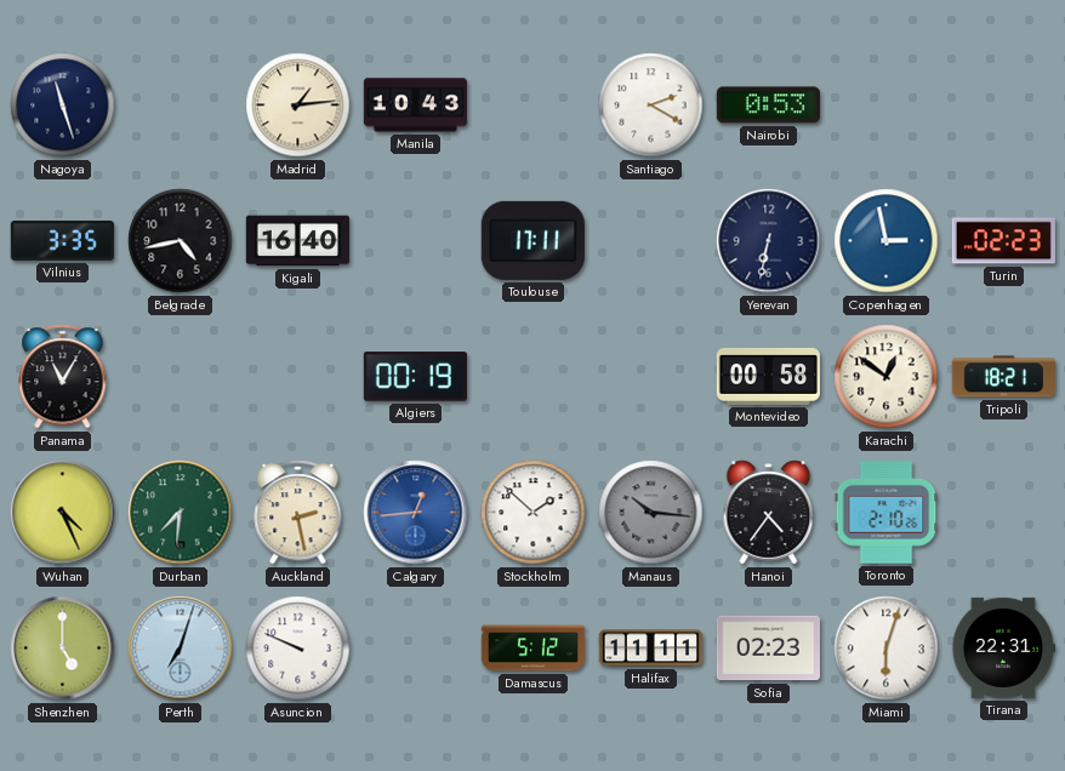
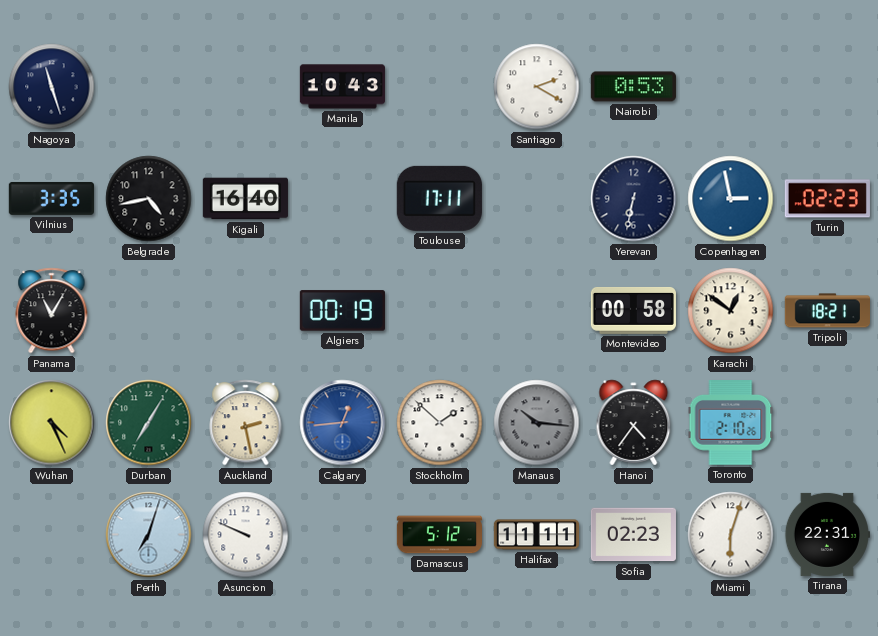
Madrid: 1:14 -> none (298, 105)
Durban: 7:31 -> 7:05 (149, 423)
Shenzhen: 5:00 -> none (63, 649)
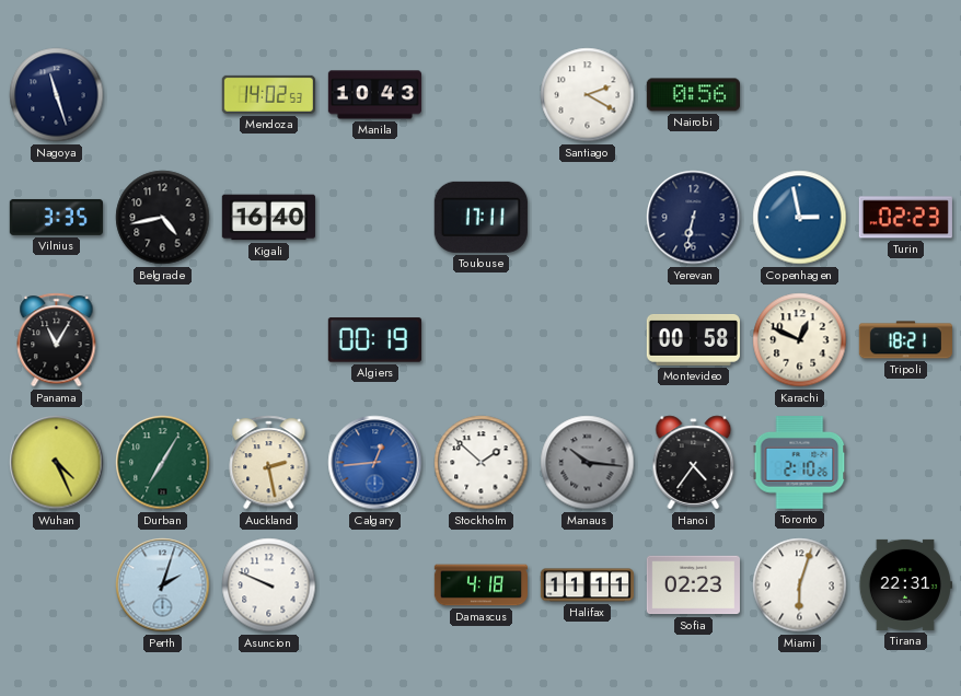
Mendoza: none -> 14:02 (268, 94)
Nairobi: 0:53 -> 0:56 (693, 95)
Karachi: 12:51 -> 12:49 (800, 340)
Perth: 7:03 -> 2:03 (163, 585)
Damascus: 5:12 -> 4:18 (480, 585)
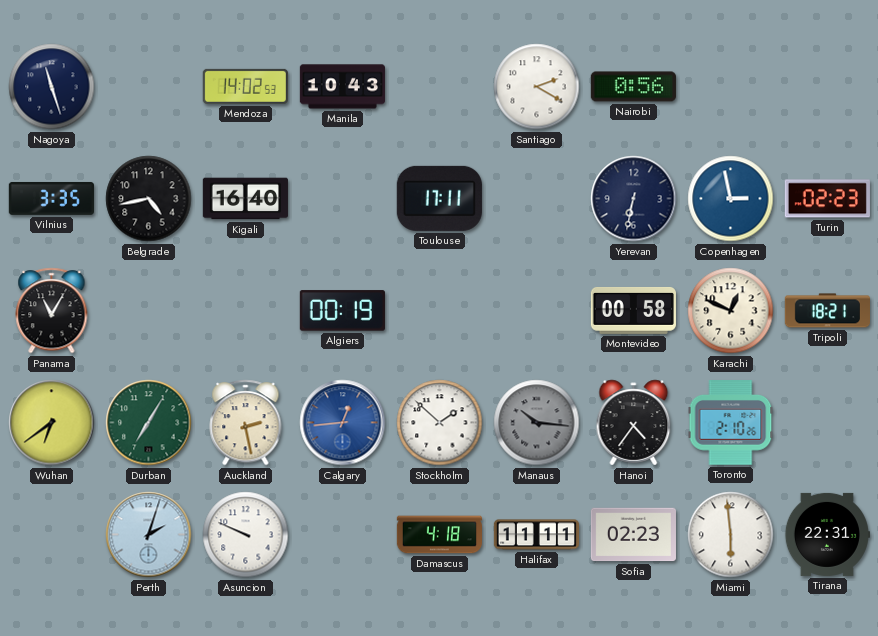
Wuhan: 4:26 -> 6:39 (52, 423)
Miami: 6:03 -> 5:59 (731, 535)
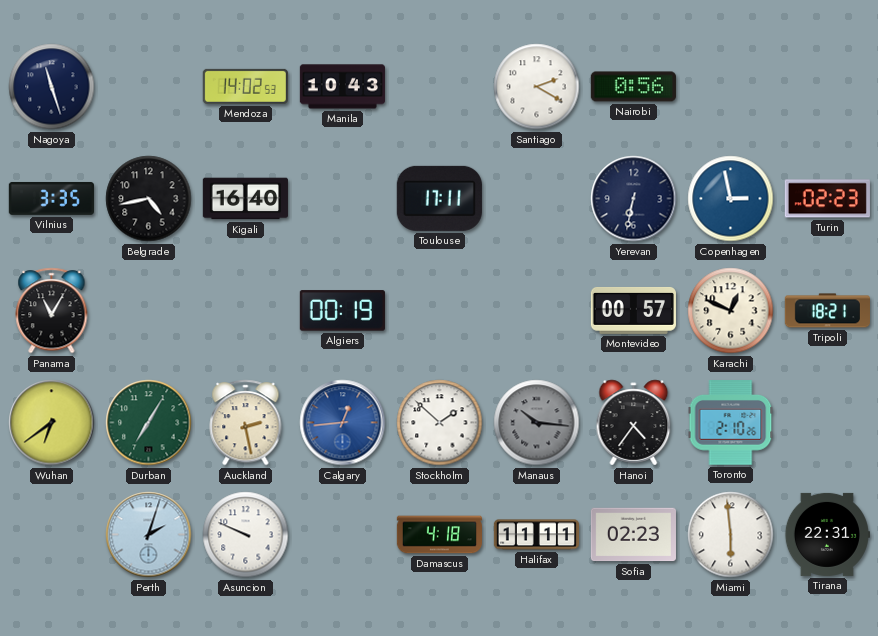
Montevideo: 00:58 -> 00:57 (633, 310)
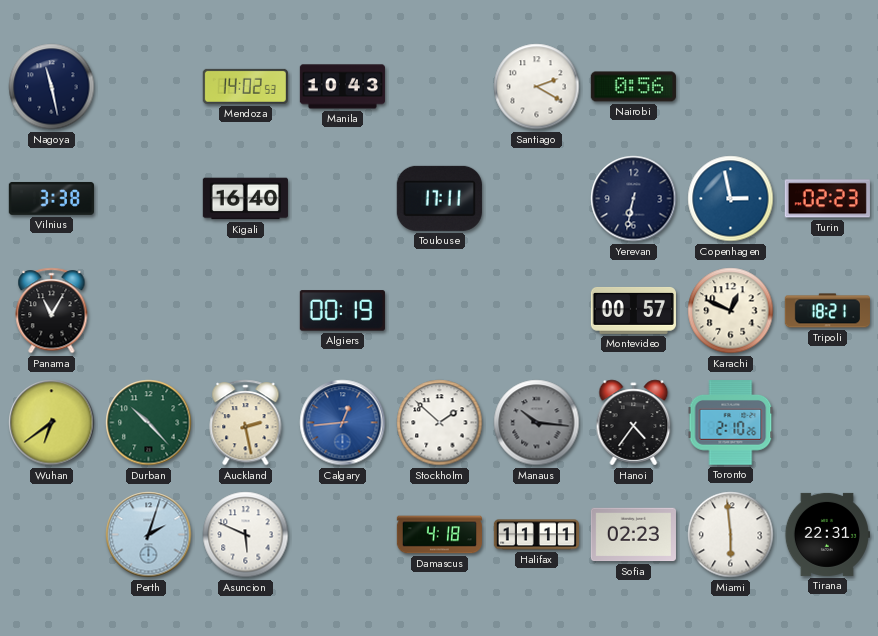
Nagoya: 11:27 -> 11:28 (52, 87)
Vilnius: 3:35 -> 3:38 (51, 198)
Belgrade: 4:43 -> none (149, 199)
Durban: 7:05 -> 10:23 (149, 423)
Asuncion: 9:49 -> 5:49 (246, 535)
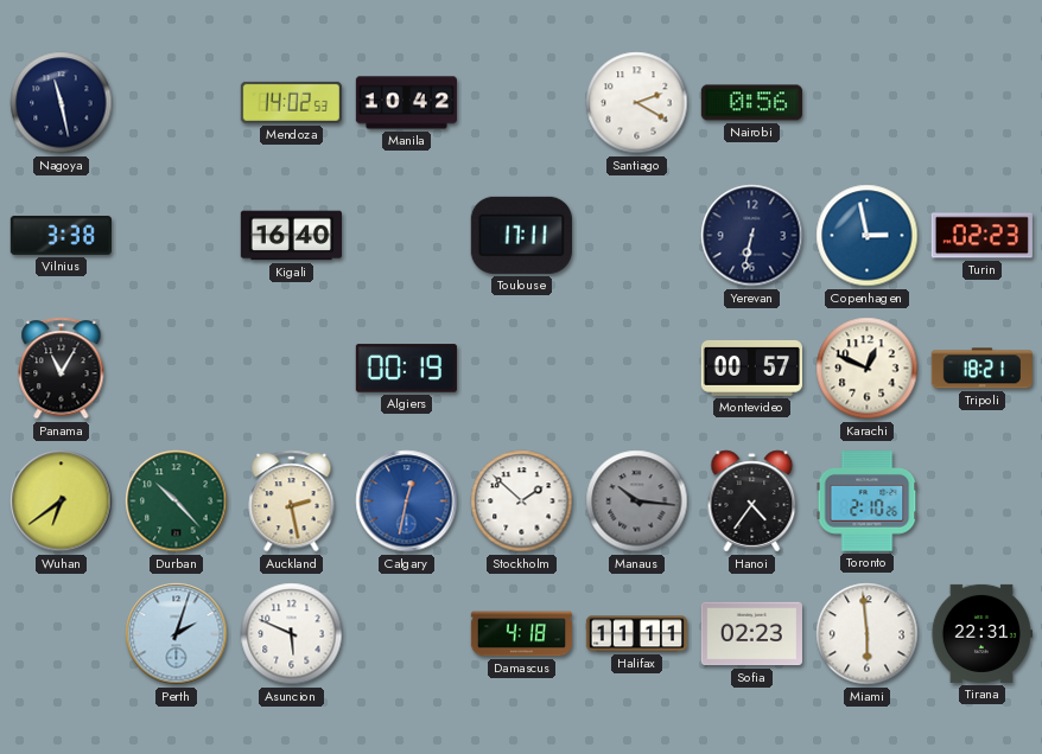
Manila: 10:43 -> 10:42 (406, 103)
Calgary: 12:44 -> 12:32 (407, 501)
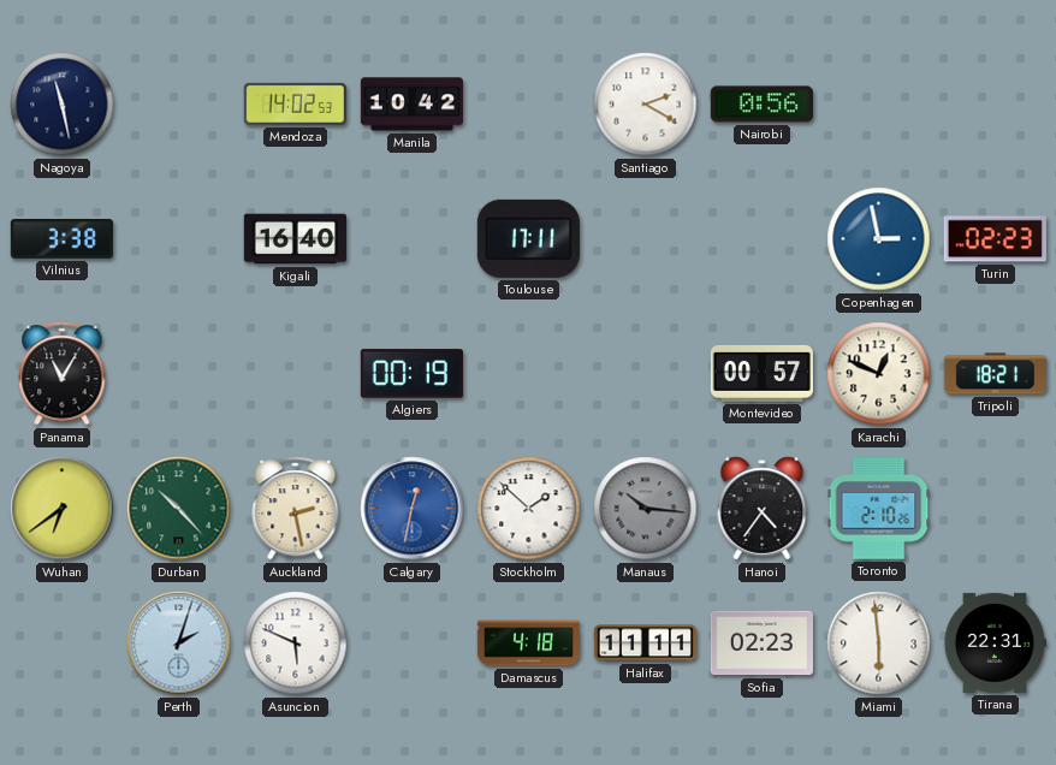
Yerevan: 6:32 -> none (752, 236)
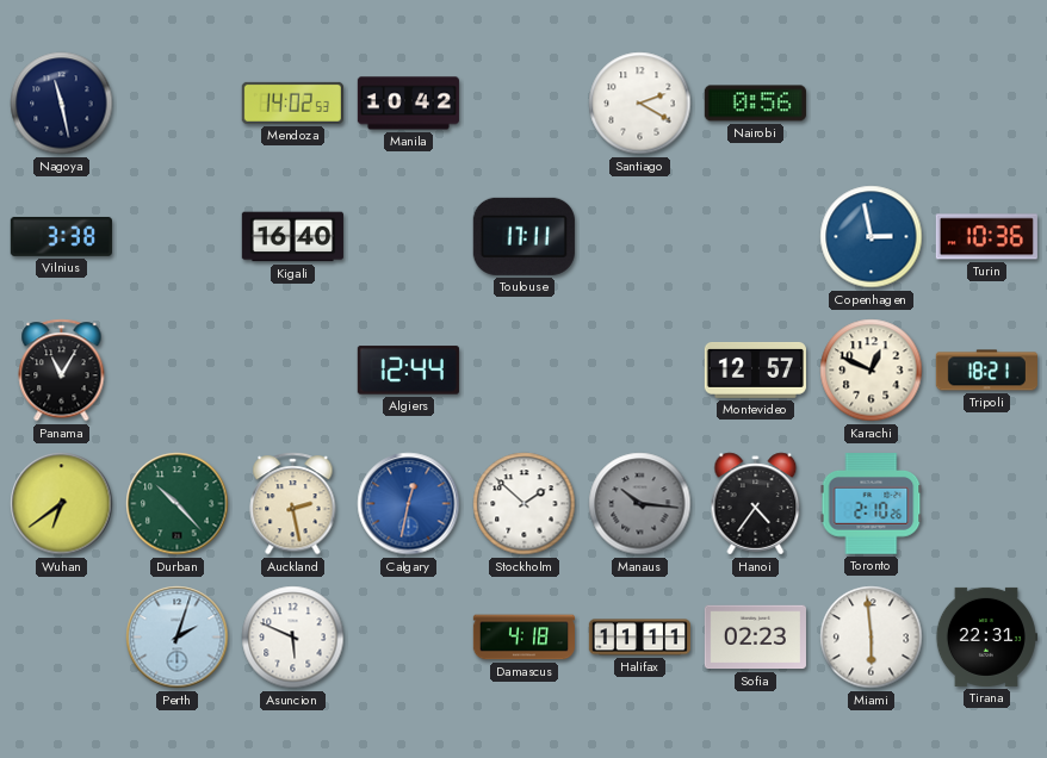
Turin: 02:23 -> 10:36 (986, 237)
Algiers: 00:19 -> 12:44 (408, 371)
Montevideo: 00:57 -> 12:57 (755, 369)
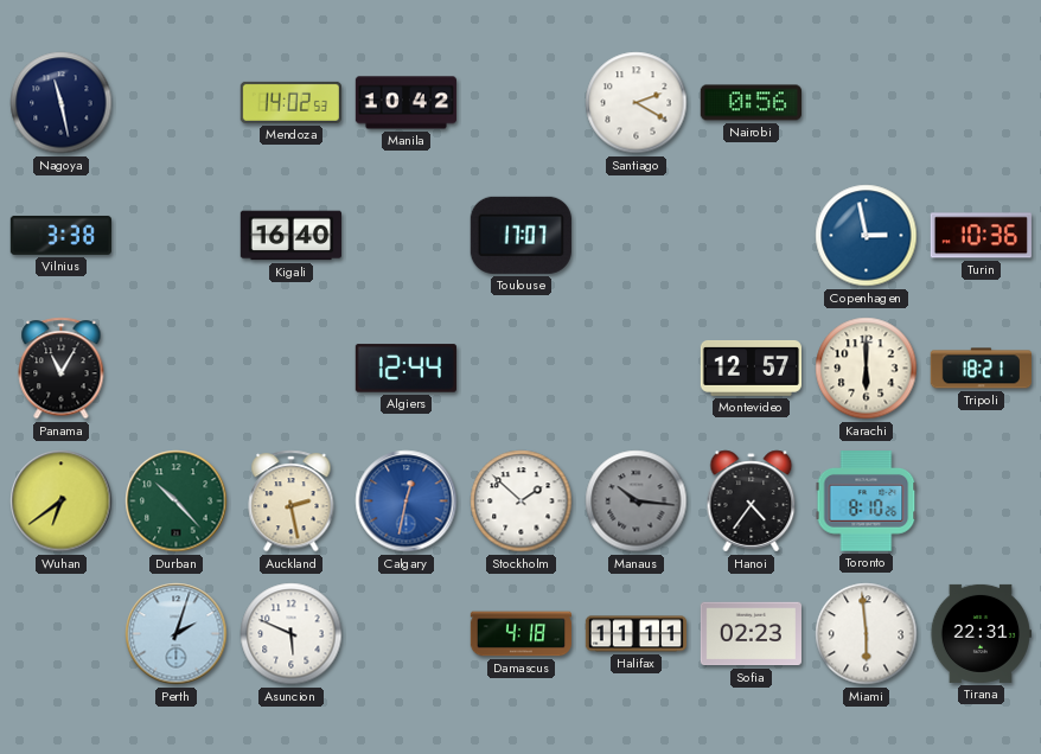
Toulouse: 17:11 -> 17:07 (520, 235)
Karachi: 12:49 -> 6:00 (867, 369)
Toronto: 2:10 -> 8:10 (867, 501)
